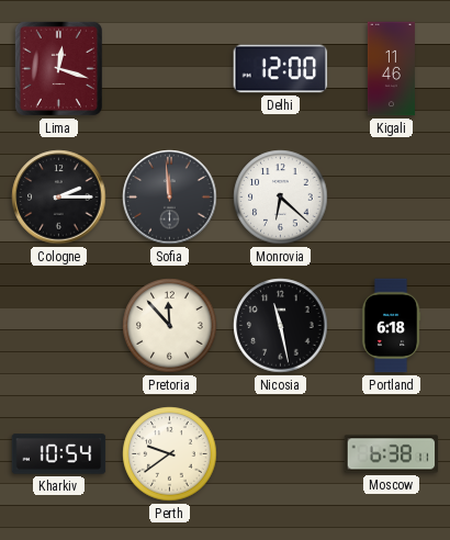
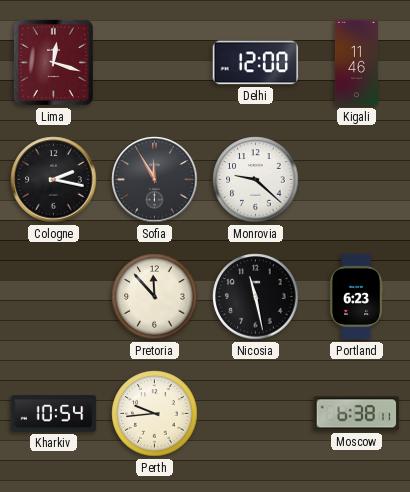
Cologne: 2:15 -> 2:17 (54, 180)
Sofia: 11:59 -> 11:55 (155, 180)
Monrovia: 6:22 -> 9:22 (256, 180)
Portland: 6:18 -> 6:23 (356, 297)
Perth: 9:39 -> 9:44 (155, 414)
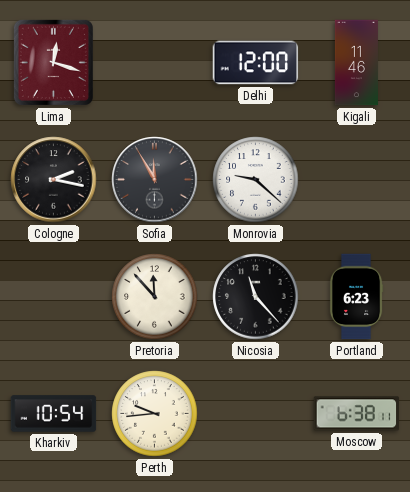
Nicosia: 11:28 -> 11:23 (256, 297)
